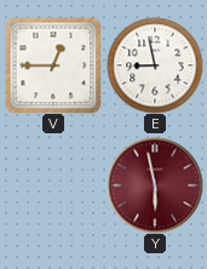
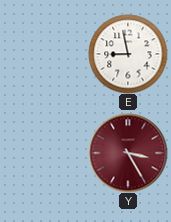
V: 12:45 -> none (53, 65)
Y: 5:58 -> 3:25 (128, 153)
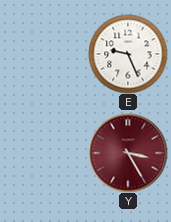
E: 8:58 -> 9:26 (128, 54)
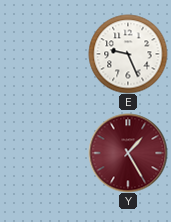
Y: 3:25 -> 1:25 (128, 153)
